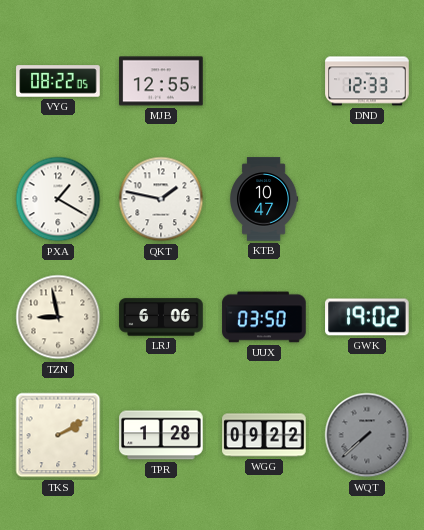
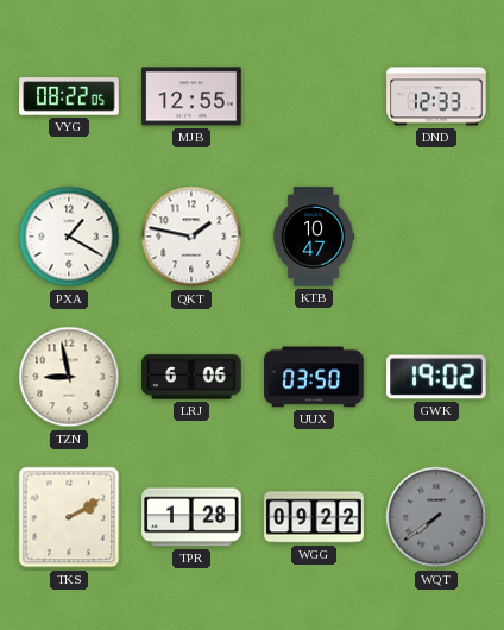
WQT: 7:38 -> 7:39 (436, 517)
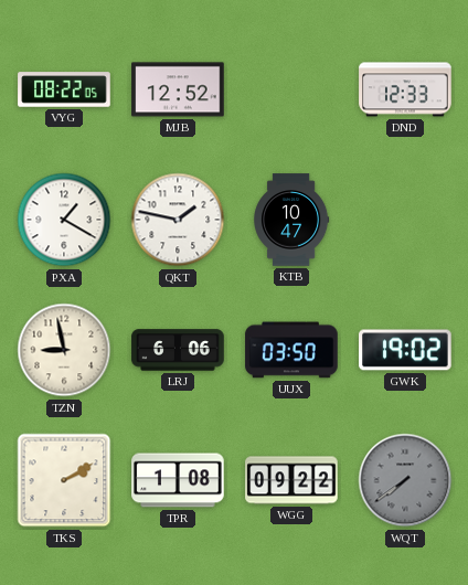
MJB: 12:55 -> 12:52 (178, 89)
TPR: 1:28 -> 1:08 (178, 480)
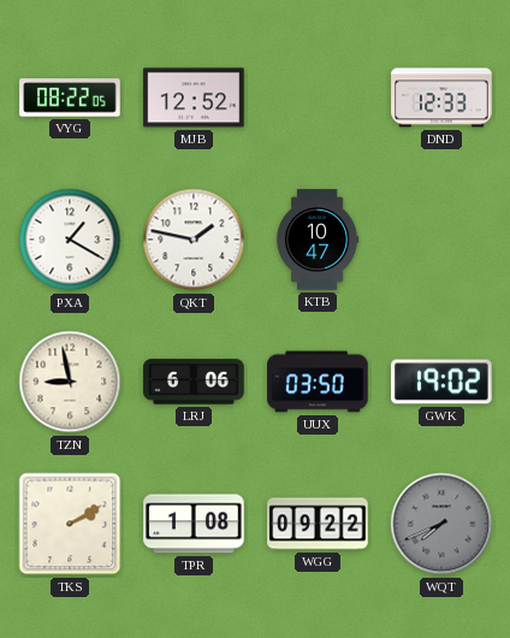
WQT: 7:39 -> 7:41 (441, 524)
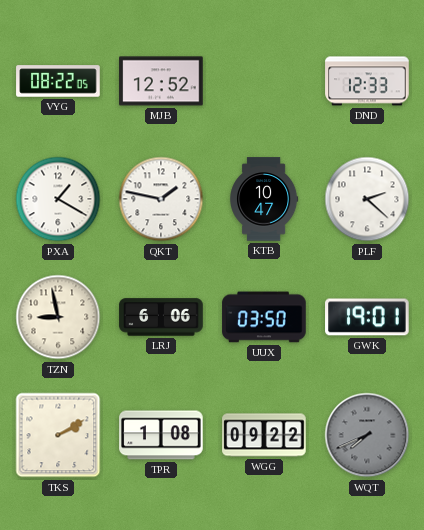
PLF: none -> 2:22 (367, 199)
GWK: 19:02 -> 19:01 (367, 317)
